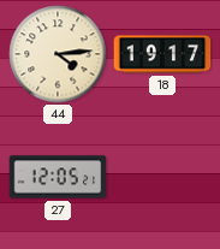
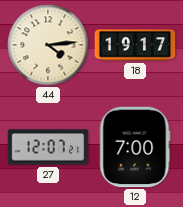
27: 12:05 -> 12:07 (48, 147)
12: none -> 7:00 (135, 147)
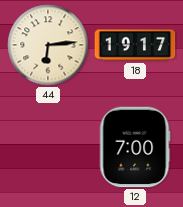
44: 4:14 -> 6:14 (48, 45)
27: 12:07 -> none (48, 147)
